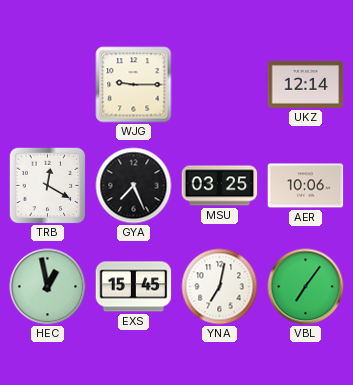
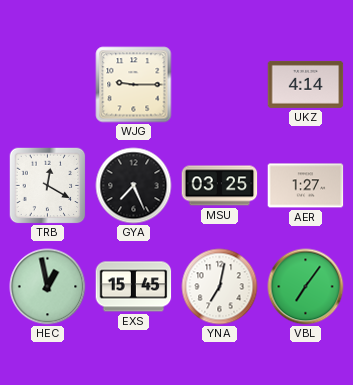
UKZ: 12:14 -> 4:14 (306, 84)
AER: 10:06 -> 1:27 (306, 186)
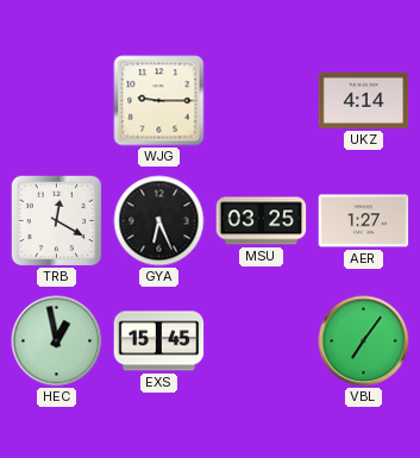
GYA: 7:26 -> 6:26 (159, 221)
YNA: 7:02 -> none (220, 287)
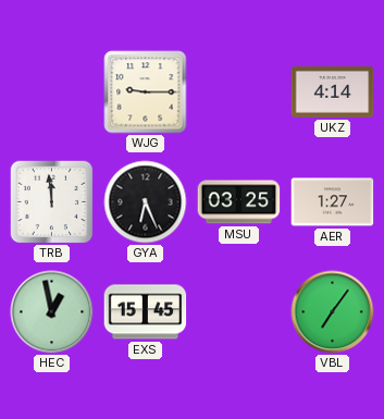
TRB: 12:20 -> 11:59 (51, 201)
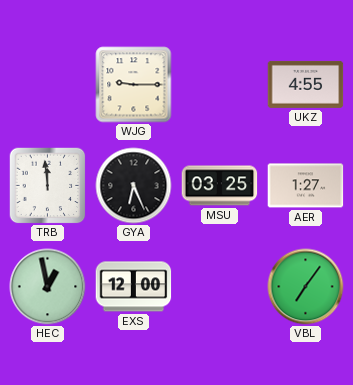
UKZ: 4:14 -> 4:55 (306, 84)
EXS: 15:45 -> 12:00 (134, 287)
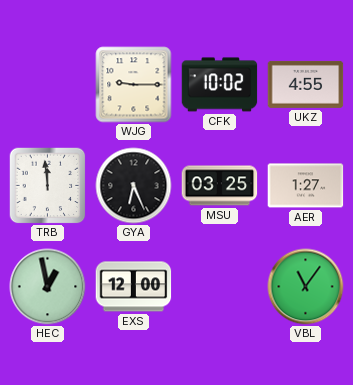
CFK: none -> 10:02 (220, 85)
VBL: 7:06 -> 11:06 (306, 287)
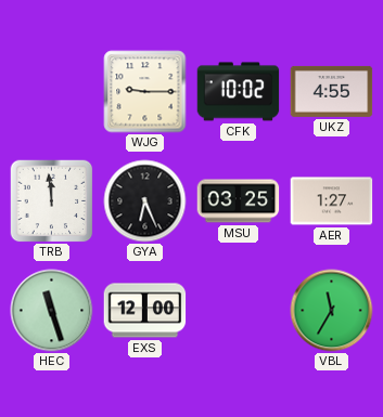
HEC: 12:58 -> 11:27 (52, 311)
VBL: 11:06 -> 11:35 (332, 311)
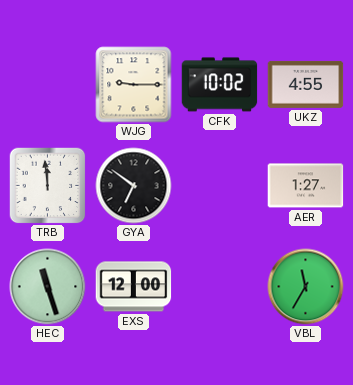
GYA: 6:26 -> 6:51 (134, 186)
MSU: 03:25 -> none (239, 201)
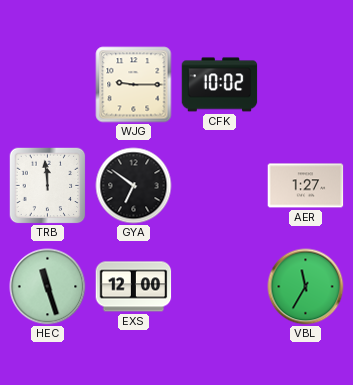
UKZ: 4:55 -> none (306, 84)
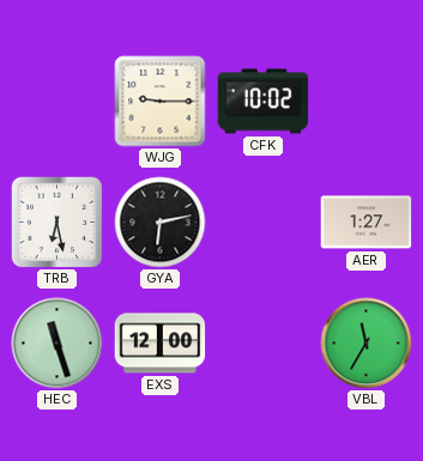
TRB: 11:59 -> 6:28 (56, 222)
GYA: 6:51 -> 6:13 (161, 223)
